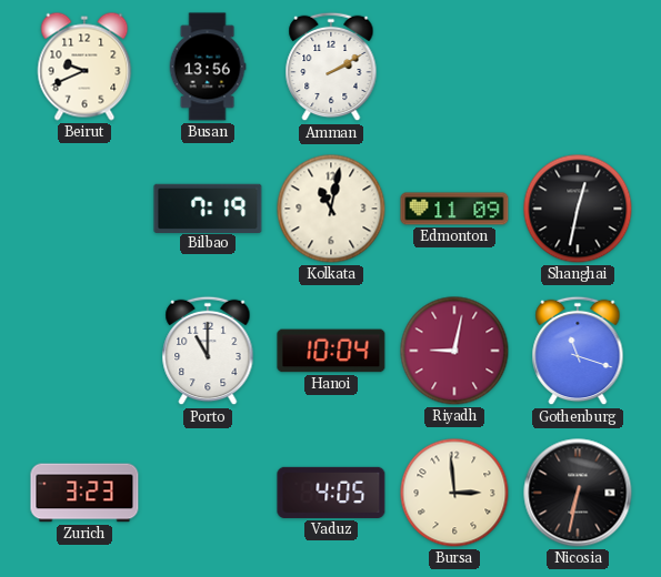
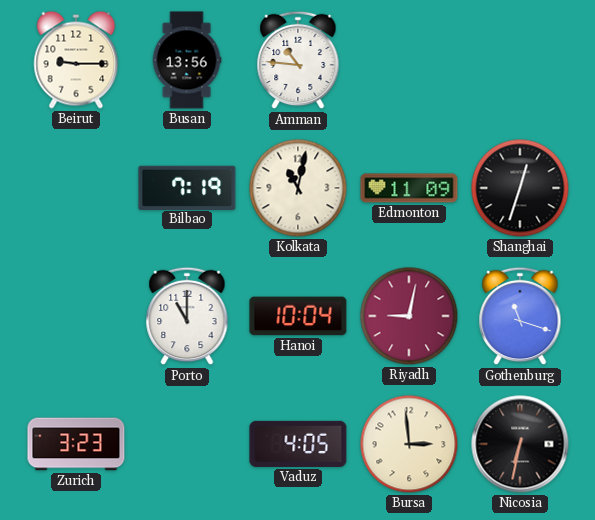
Beirut: 9:41 -> 9:15 (76, 60)
Amman: 2:10 -> 10:46 (298, 60)
Shanghai: 12:32 -> 12:33 (520, 188)
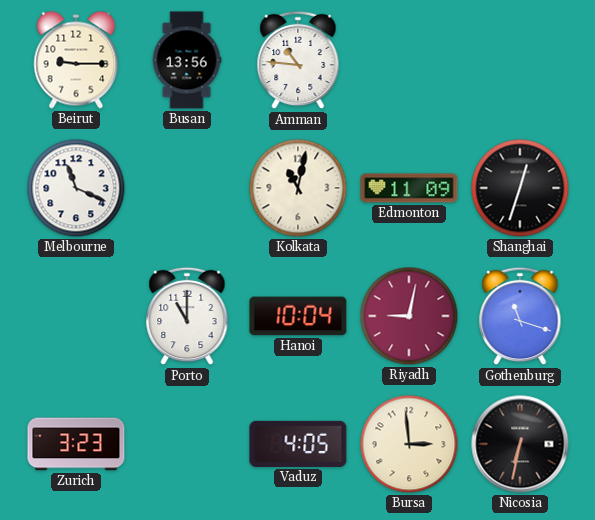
Melbourne: none -> 11:19 (76, 188)
Bilbao: 7:19 -> none (187, 187)
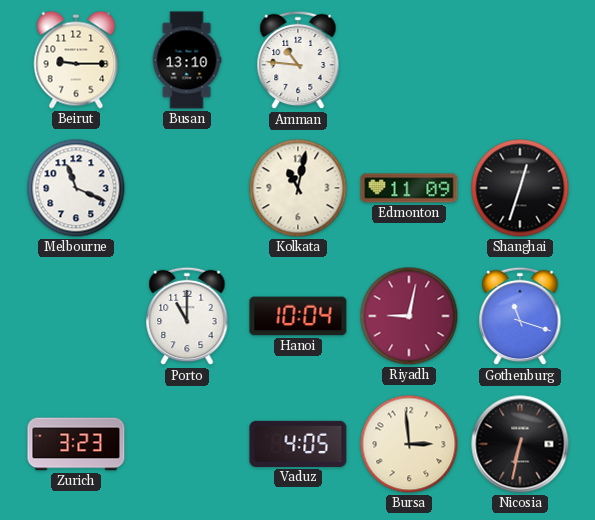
Busan: 13:56 -> 13:10 (187, 60)
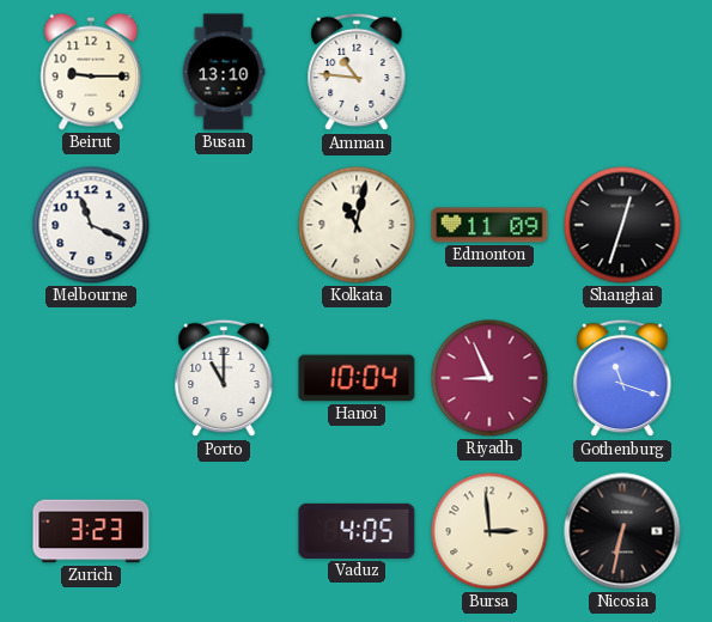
Riyadh: 9:02 -> 8:56 (489, 378)
